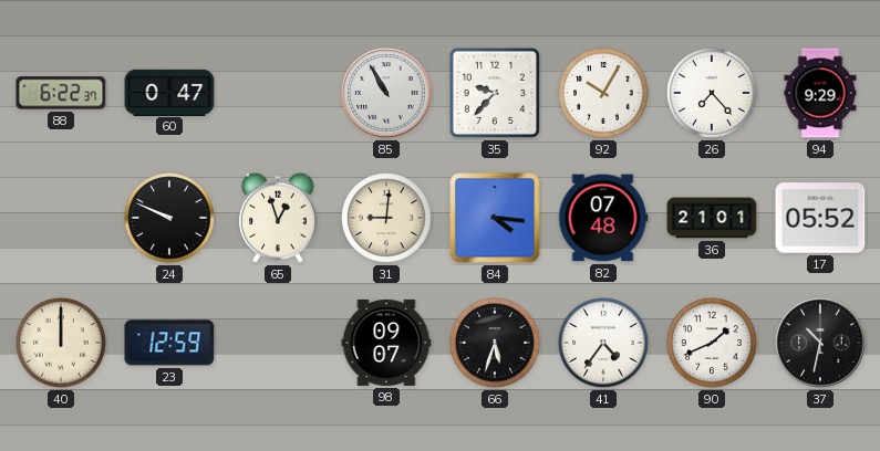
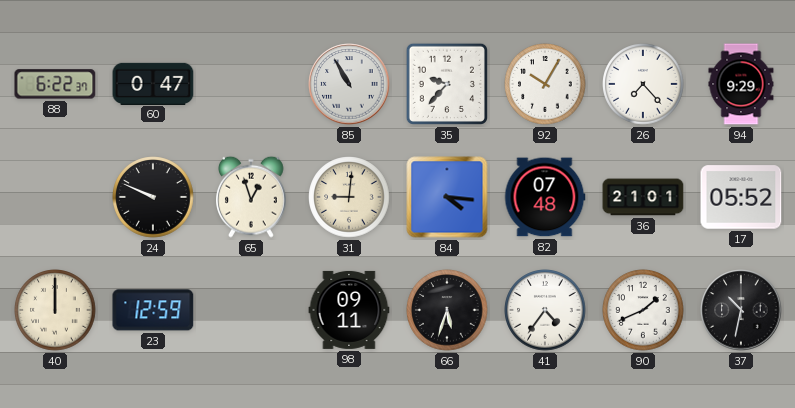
98: 09:07 -> 09:11 (349, 310)
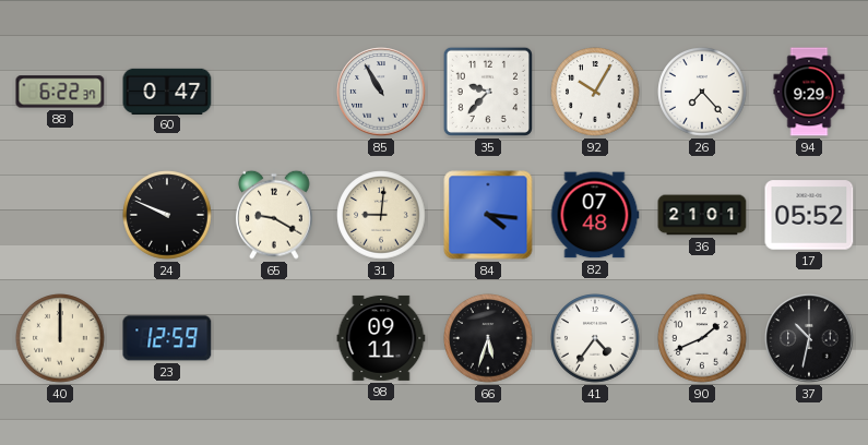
65: 12:57 -> 9:20 (275, 215)
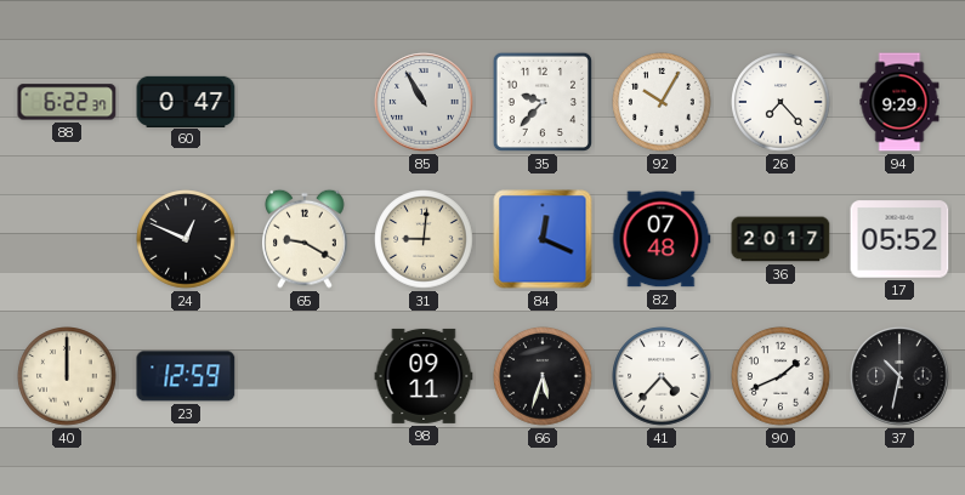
24: 9:49 -> 12:49 (186, 239)
84: 4:16 -> 12:19 (543, 239)
36: 21:01 -> 20:17 (780, 239)
41: 4:36 -> 4:37 (662, 376)
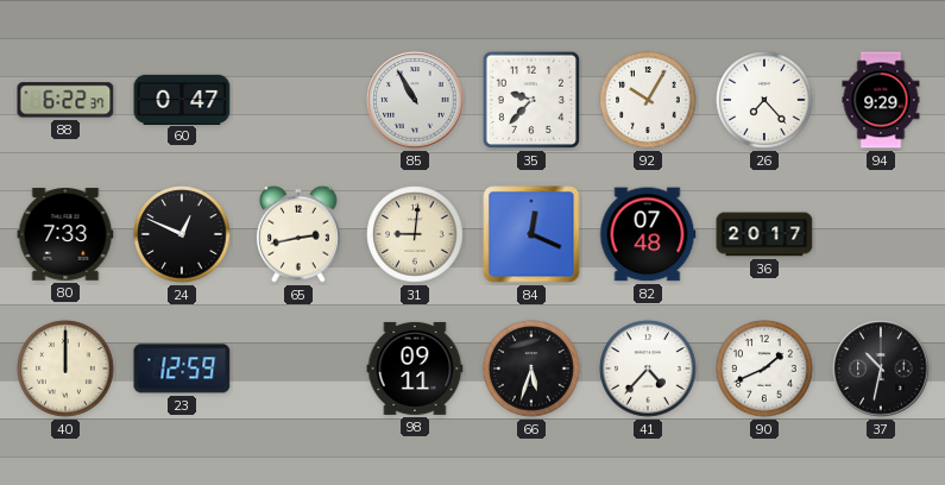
80: none -> 7:33 (65, 234)
65: 9:20 -> 2:43 (300, 234)
17: 05:52 -> none (899, 239)
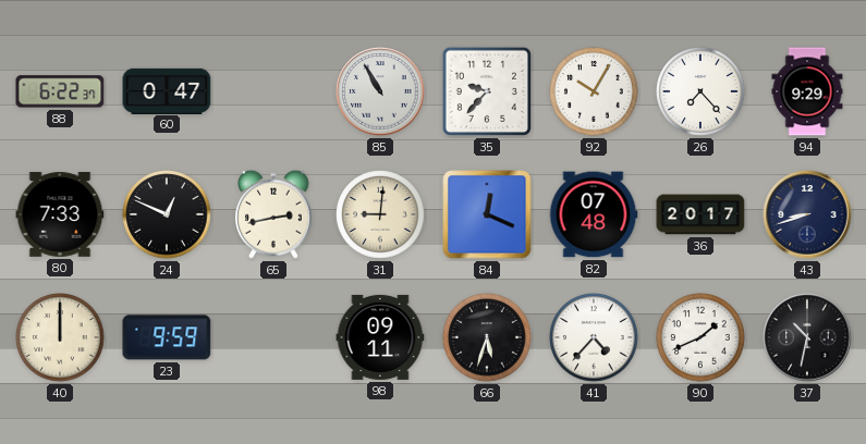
43: none -> 8:42 (807, 214)
23: 12:59 -> 9:59 (167, 337)
